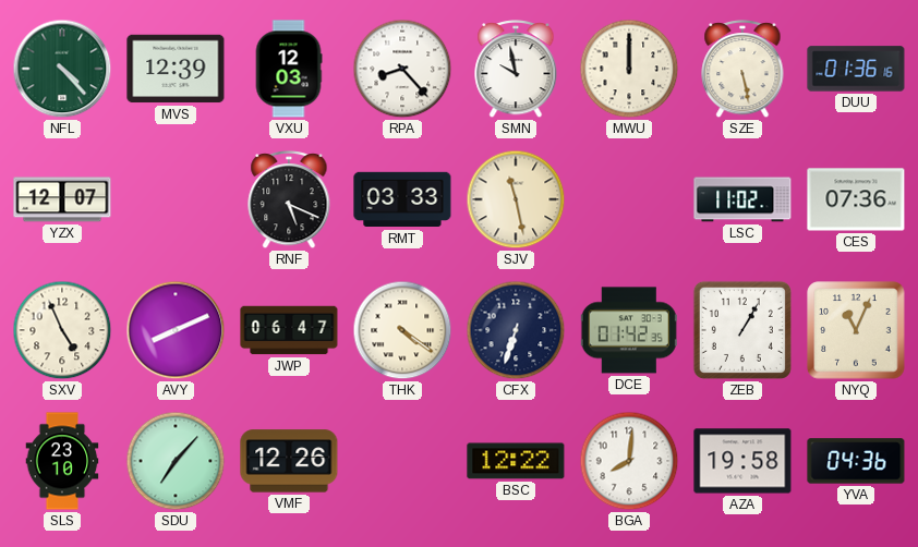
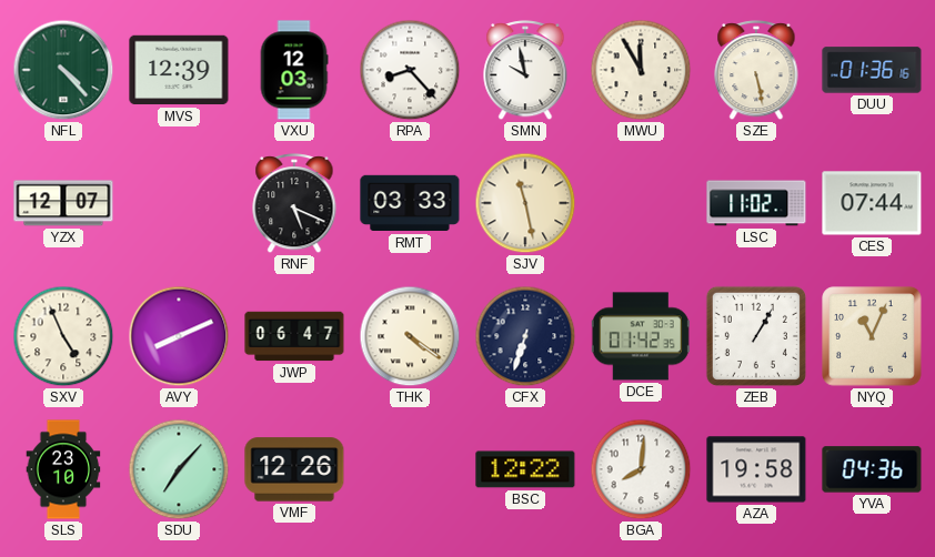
MWU: 12:00 -> 11:55 (641, 70)
CES: 07:36 -> 07:44 (872, 203)
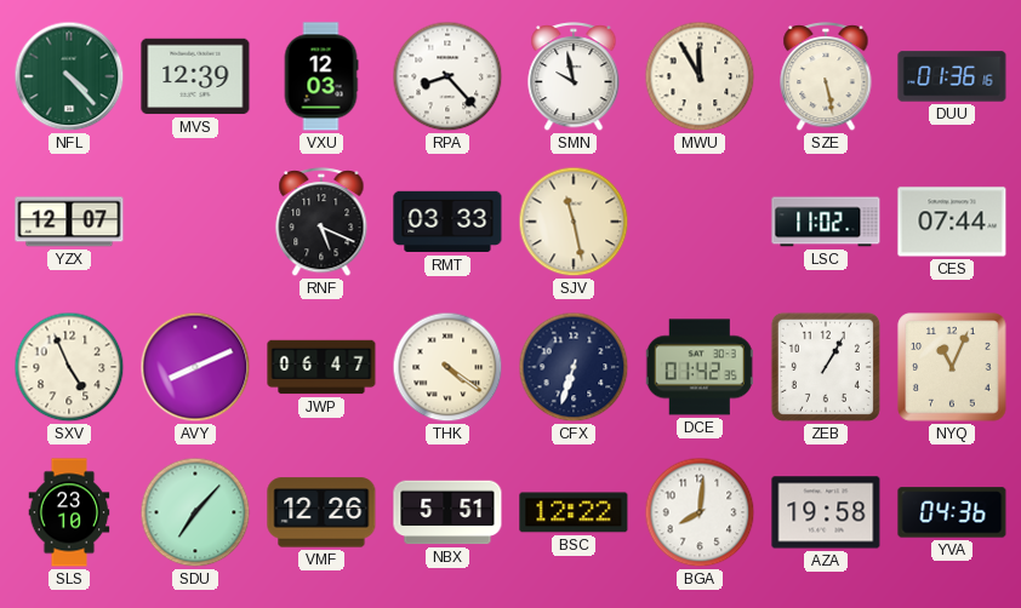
NBX: none -> 5:51 (447, 512)
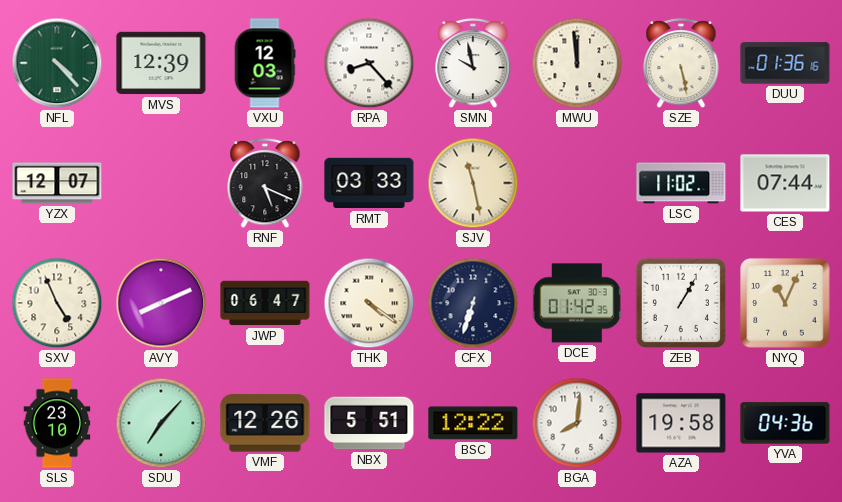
MWU: 11:55 -> 11:59 (577, 63)
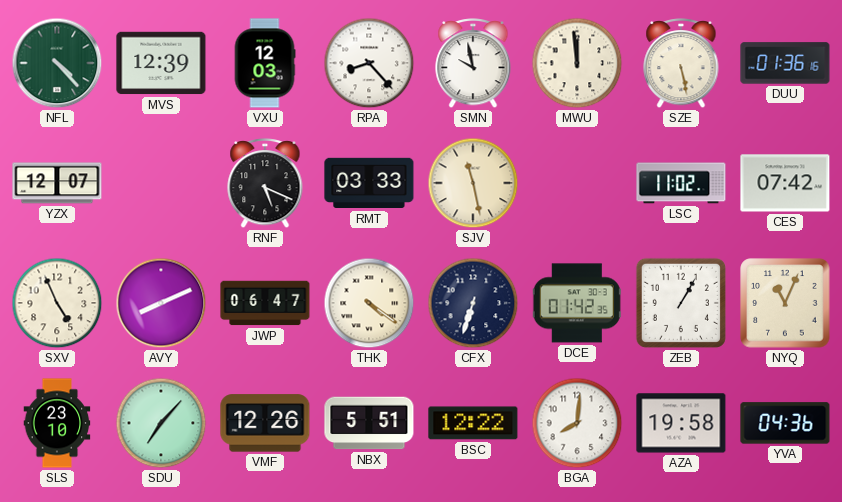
CES: 07:44 -> 07:42 (785, 183)
